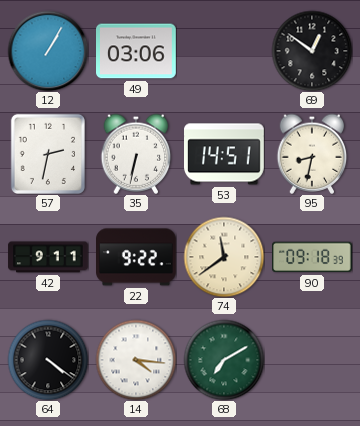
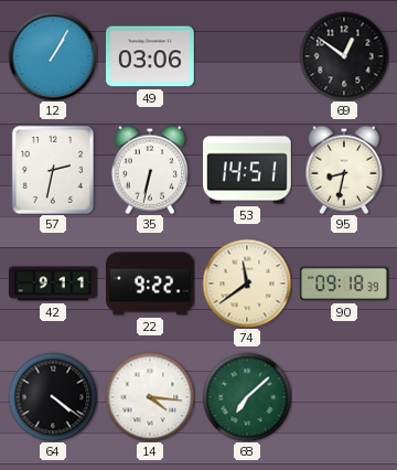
68: 7:10 -> 7:08 (247, 397)
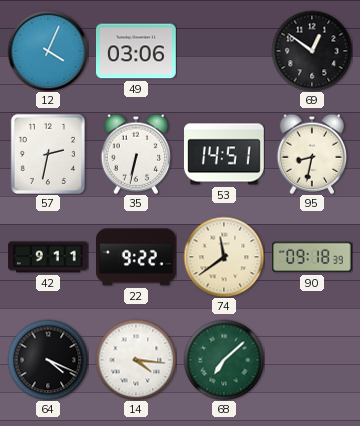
12: 1:05 -> 4:04 (48, 51)
64: 4:21 -> 4:19 (48, 360)
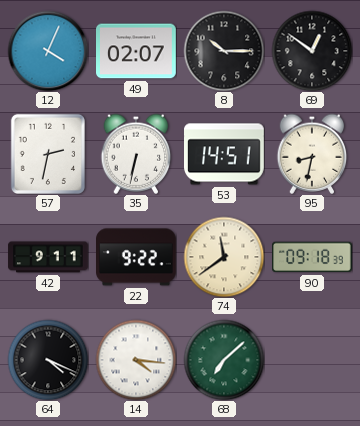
49: 03:06 -> 02:07 (137, 51)
8: none -> 10:15 (224, 51)
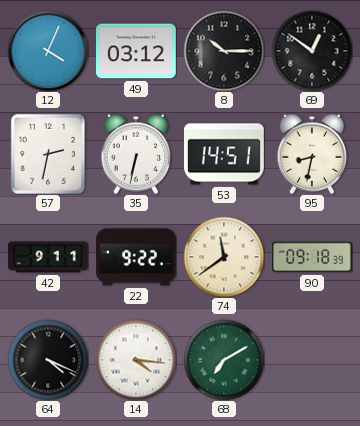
49: 02:07 -> 03:12 (137, 51)
68: 7:08 -> 7:10 (224, 360)
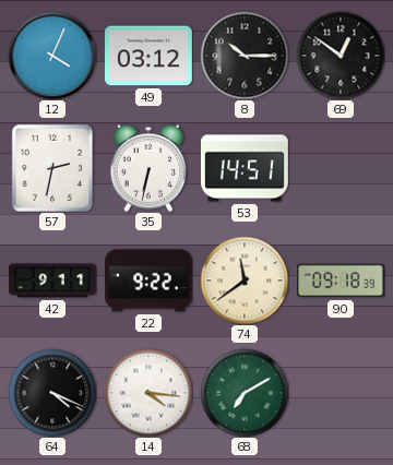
95: 8:32 -> none (312, 154)
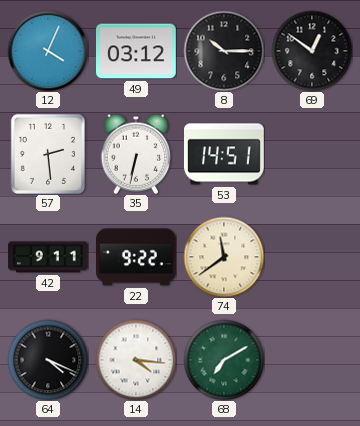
57: 2:32 -> 2:29 (48, 153)
90: 09:18 -> none (342, 281)
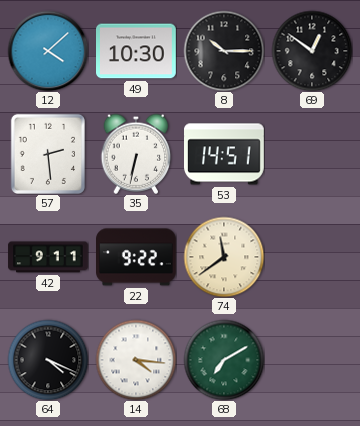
12: 4:04 -> 4:08 (48, 51)
49: 03:12 -> 10:30 (137, 51)
